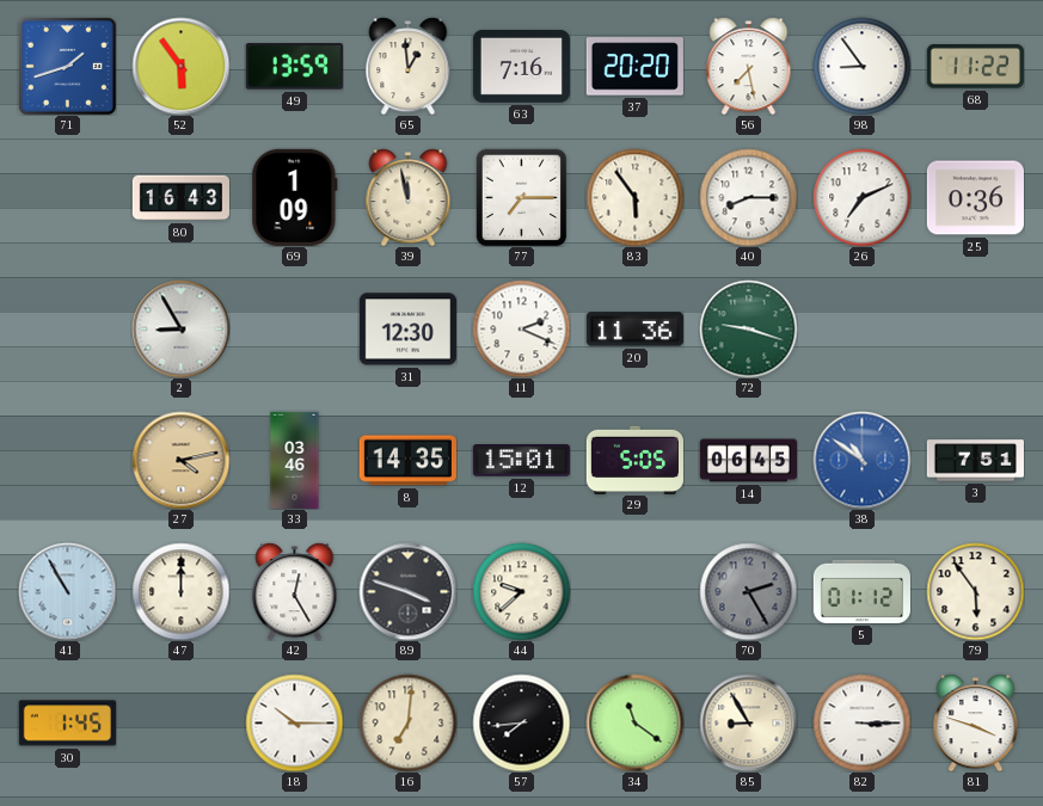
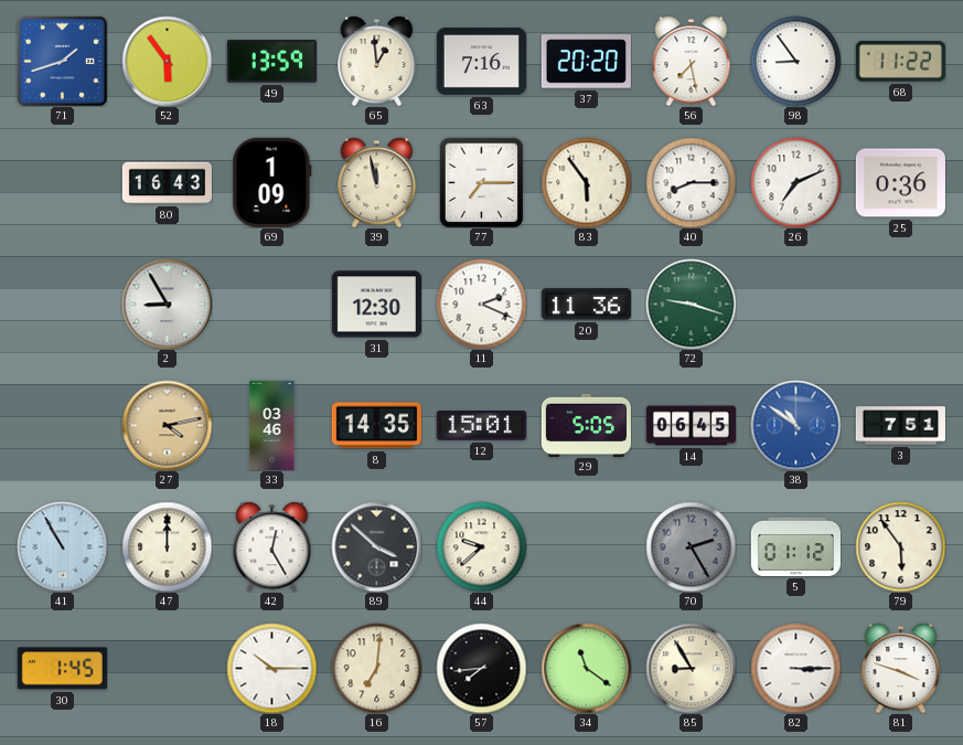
89: 3:48 -> 3:52 (376, 546)
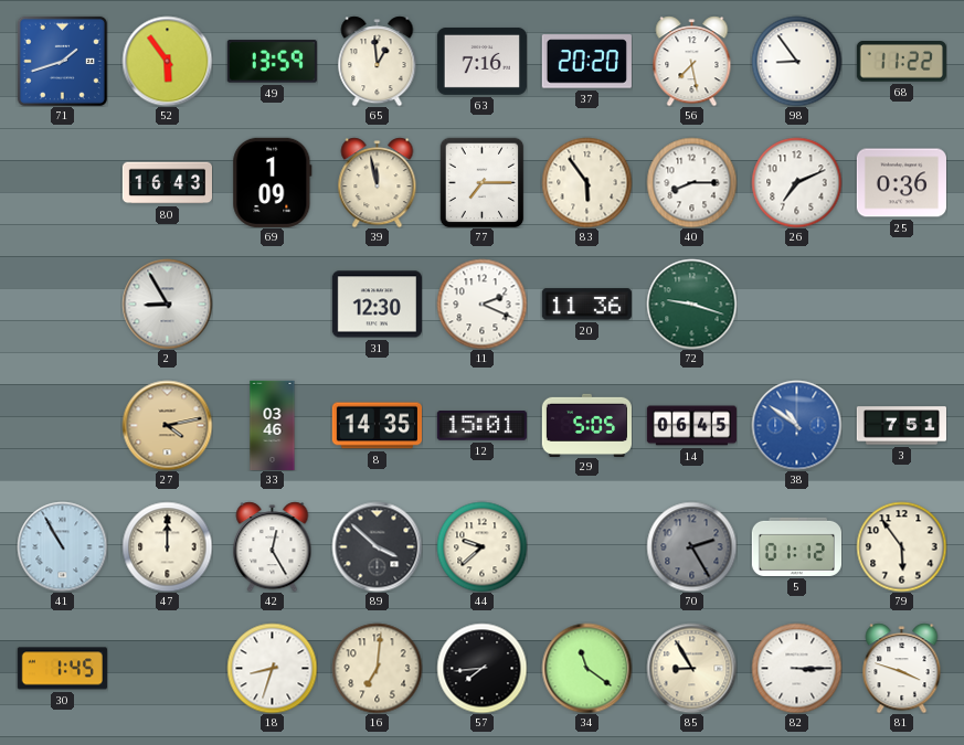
18: 10:15 -> 8:33 (272, 668)
